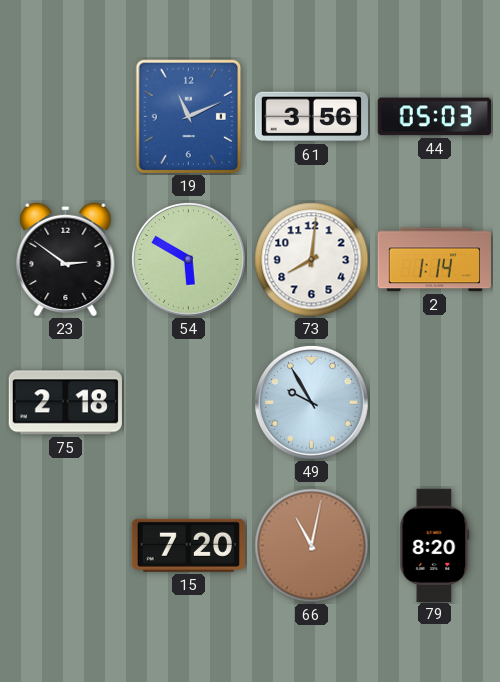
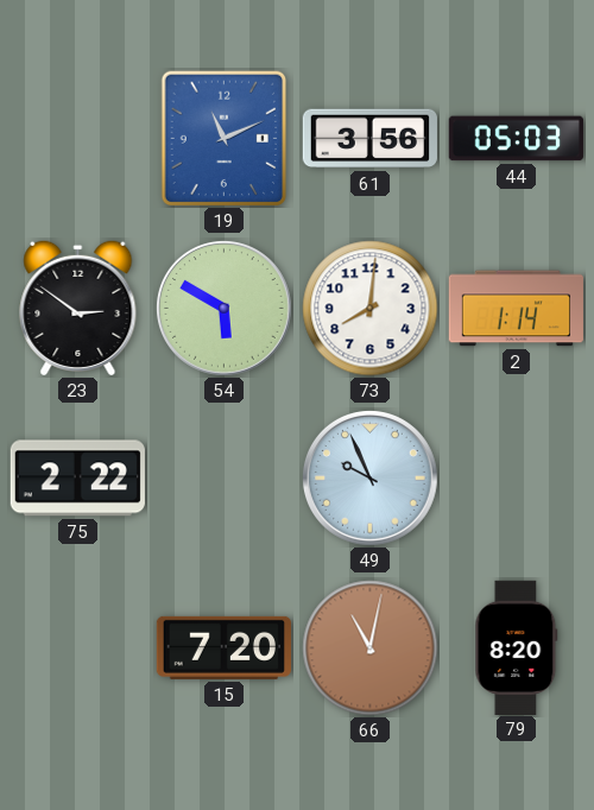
75: 2:18 -> 2:22 (77, 479)
49: 9:55 -> 9:56 (369, 477)
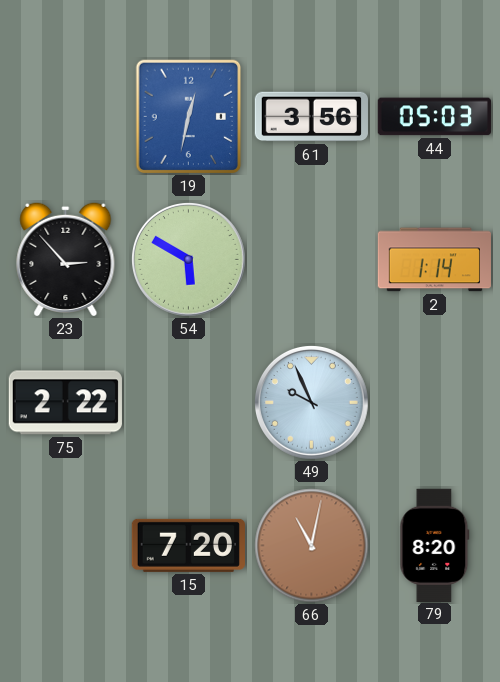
19: 11:11 -> 12:32 (189, 117)
23: 2:51 -> 2:53 (66, 259)
73: 8:01 -> none (371, 309)
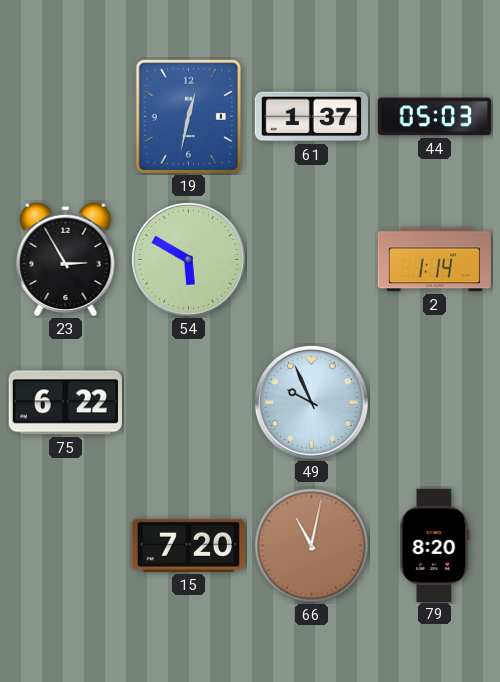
61: 3:56 -> 1:37 (311, 117)
23: 2:53 -> 2:55 (66, 259)
75: 2:22 -> 6:22 (65, 403)
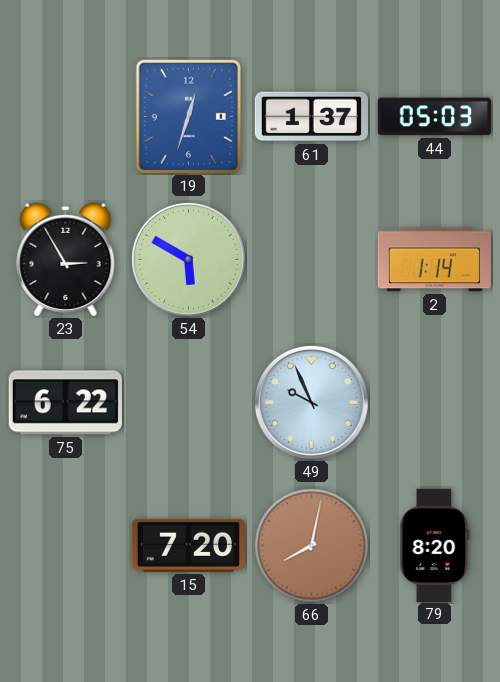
19: 12:32 -> 12:33 (189, 117)
66: 11:02 -> 8:02 (312, 546)
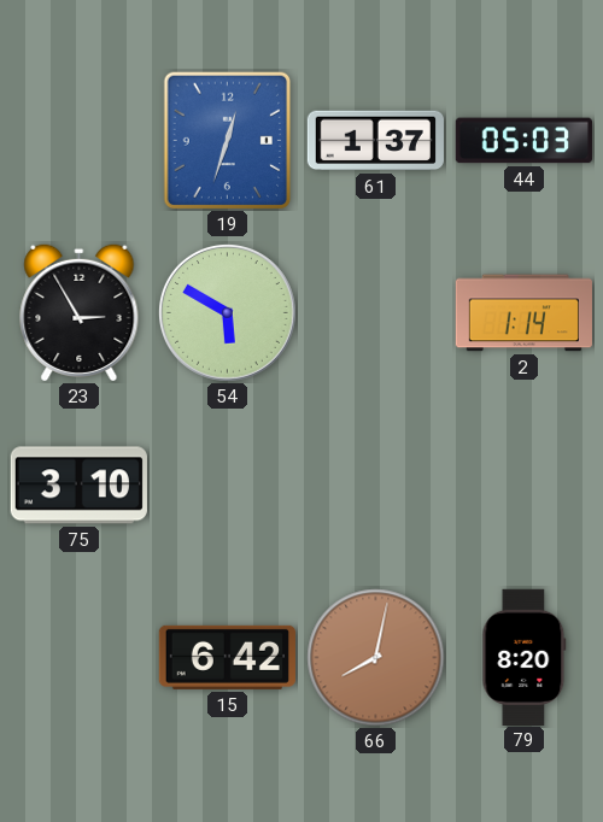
75: 6:22 -> 3:10 (78, 486)
49: 9:56 -> none (311, 402)
15: 7:20 -> 6:42 (227, 657)
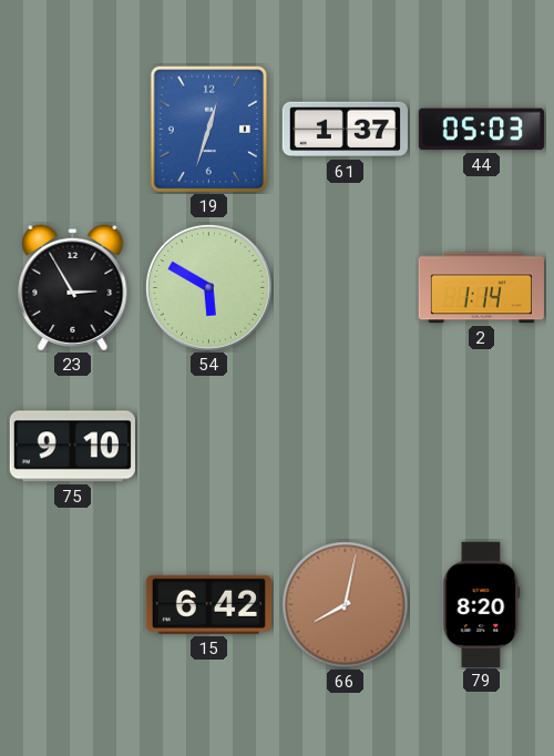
75: 3:10 -> 9:10 (72, 447)
